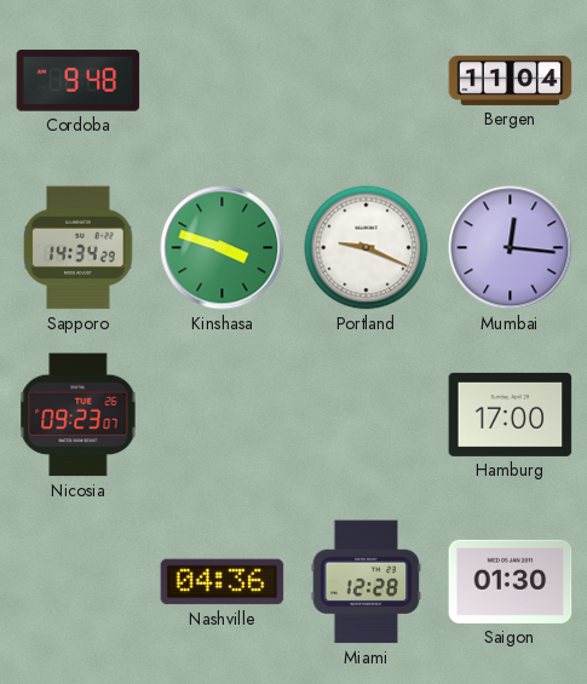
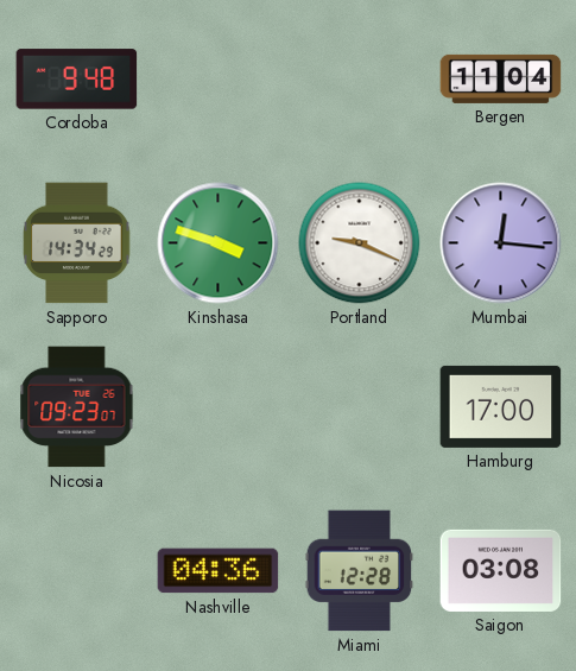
Saigon: 01:30 -> 03:08 (501, 570)
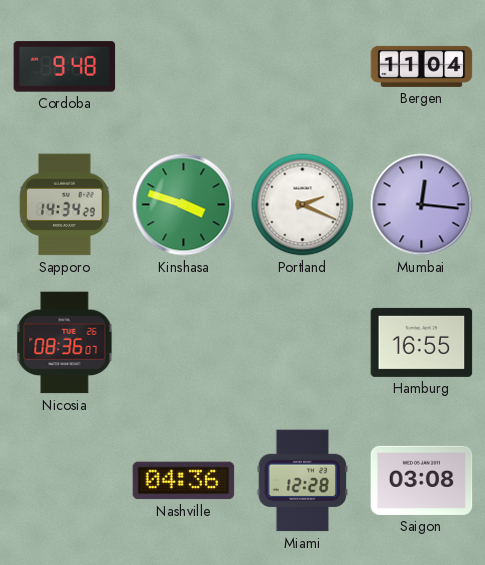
Portland: 9:19 -> 2:19 (303, 205)
Nicosia: 09:23 -> 08:36 (65, 343)
Hamburg: 17:00 -> 16:55 (422, 342)
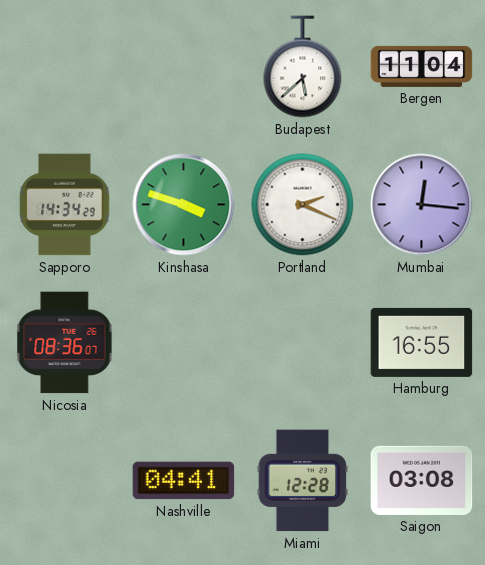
Cordoba: 9:48 -> none (65, 67)
Budapest: none -> 5:38 (303, 67)
Nashville: 04:36 -> 04:41 (184, 481)
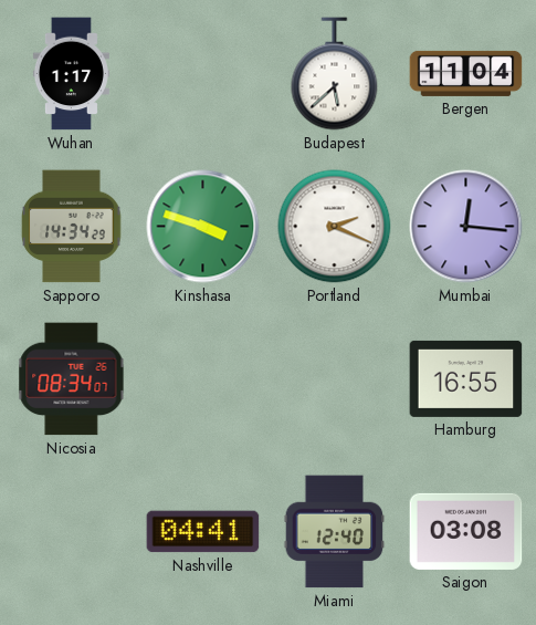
Wuhan: none -> 1:17 (71, 74)
Nicosia: 08:36 -> 08:34 (72, 379)
Miami: 12:28 -> 12:40 (335, 532)
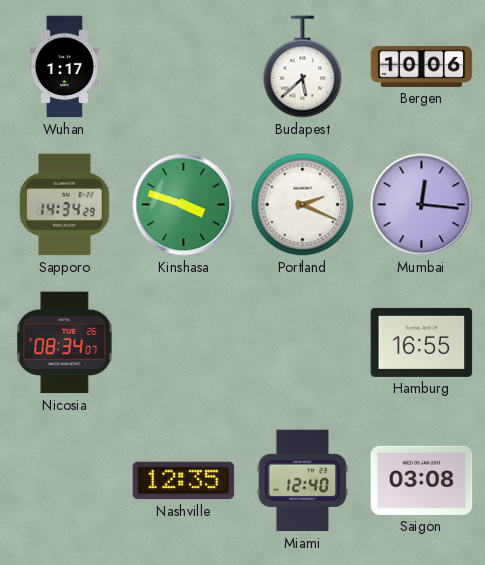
Bergen: 11:04 -> 10:06 (422, 66)
Nashville: 04:41 -> 12:35 (184, 481)
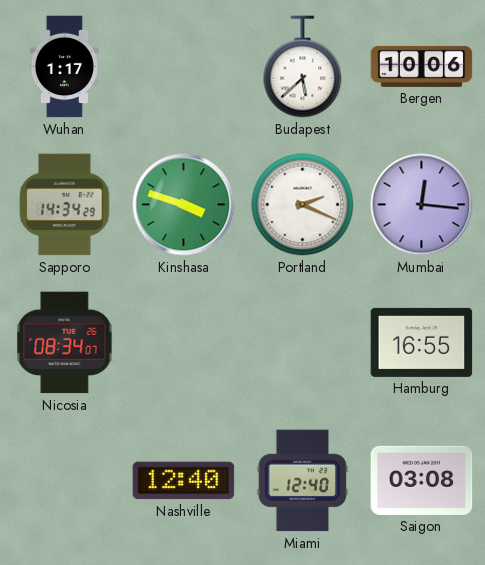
Nashville: 12:35 -> 12:40 (184, 481)
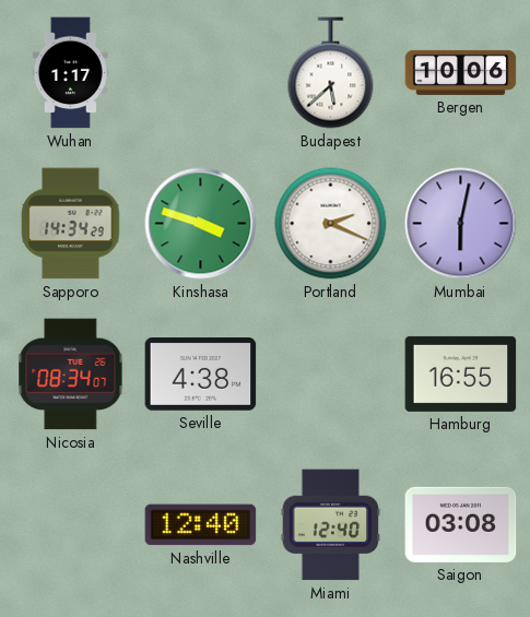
Mumbai: 12:16 -> 6:02 (461, 224)
Seville: none -> 4:38 (201, 375)
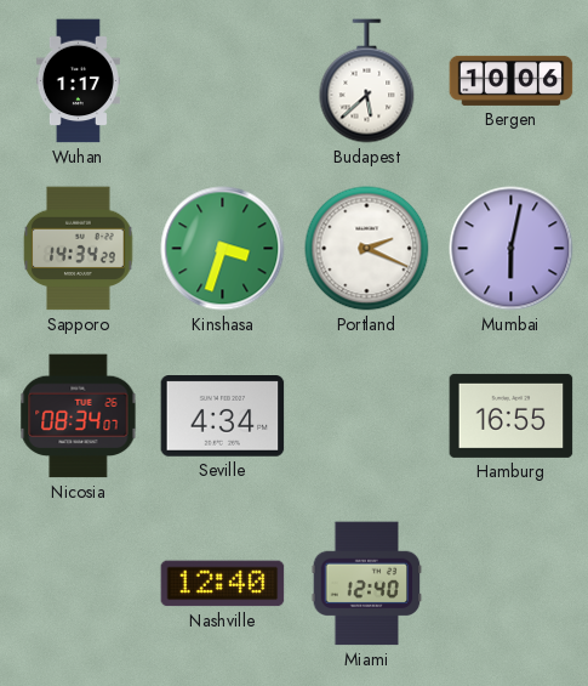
Kinshasa: 3:48 -> 3:33 (223, 249)
Seville: 4:38 -> 4:34 (223, 416)
Saigon: 03:08 -> none (461, 524)
